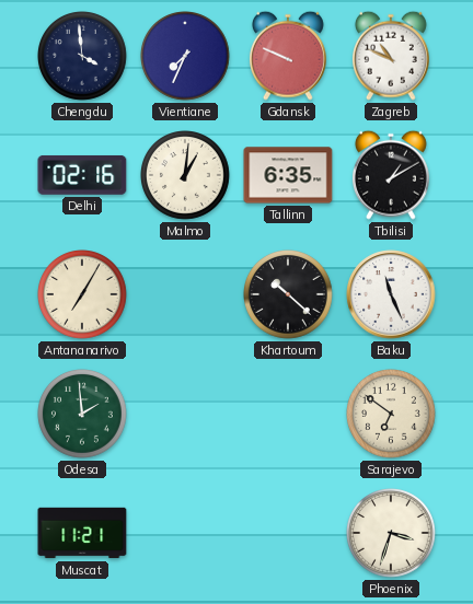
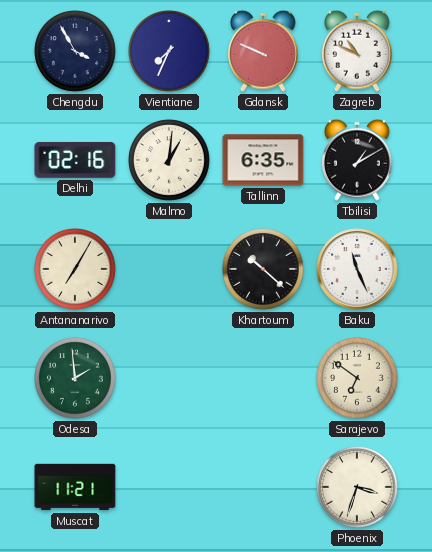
Chengdu: 3:59 -> 3:55 (76, 52)
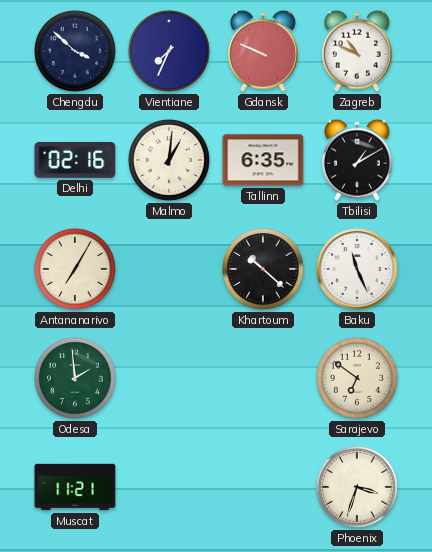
Chengdu: 3:55 -> 3:52 (76, 52)
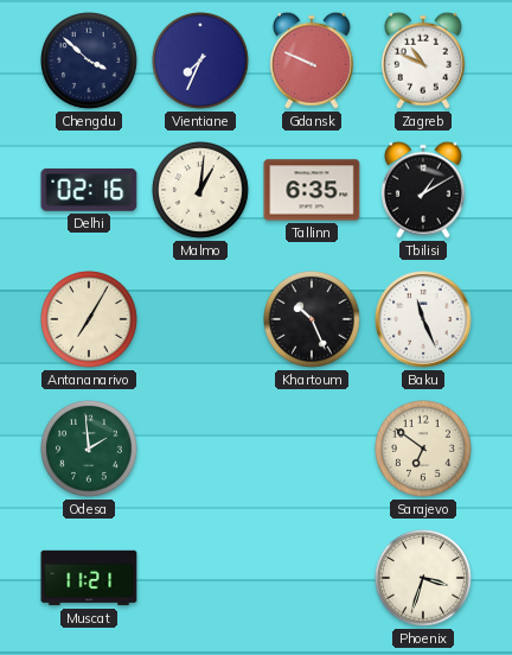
Khartoum: 10:22 -> 10:26 (313, 320)
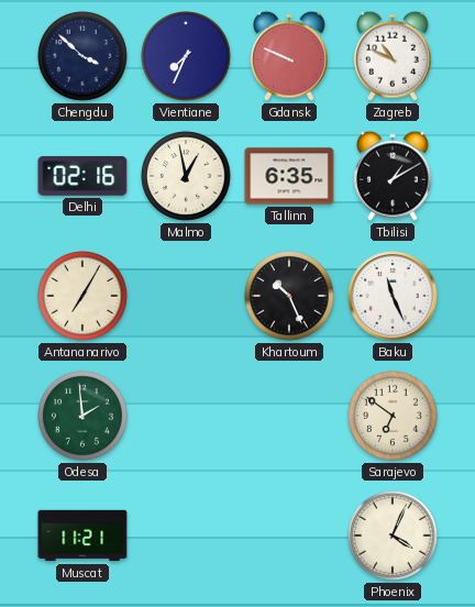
Malmo: 1:01 -> 12:58 (187, 177)
Phoenix: 3:33 -> 4:04 (394, 537)
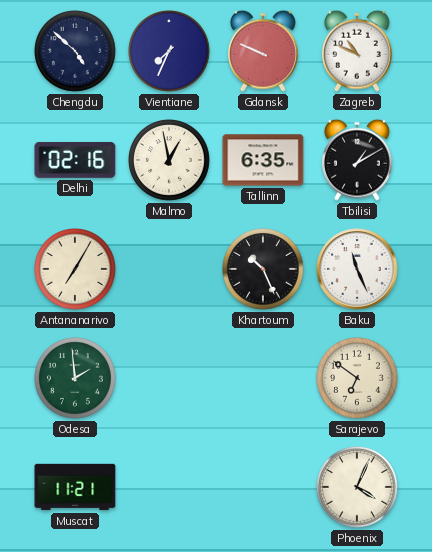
Chengdu: 3:52 -> 4:52 (76, 52)
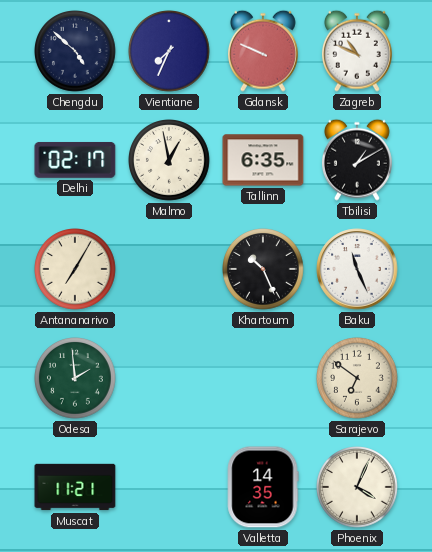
Delhi: 02:16 -> 02:17 (75, 160)
Valletta: none -> 14:35 (263, 487)
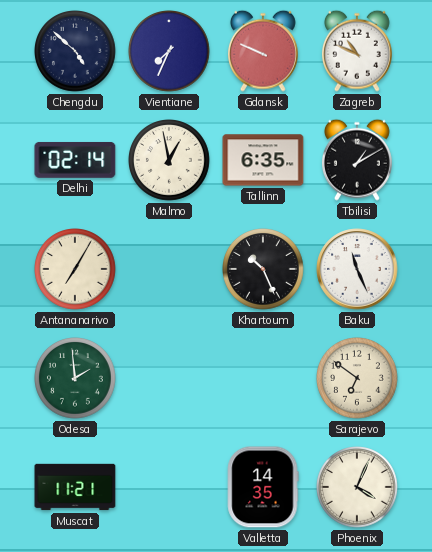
Delhi: 02:17 -> 02:14 (75, 160)
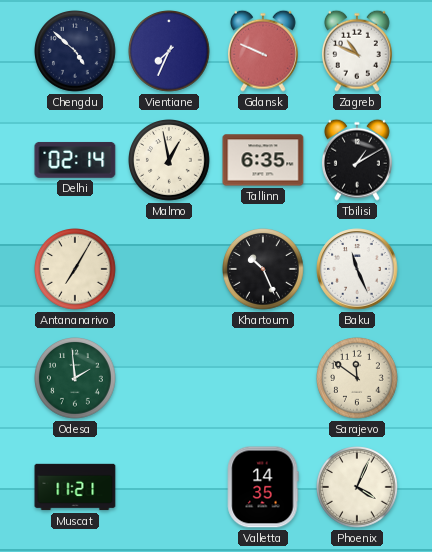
Sarajevo: 6:51 -> 11:51 (358, 379)
